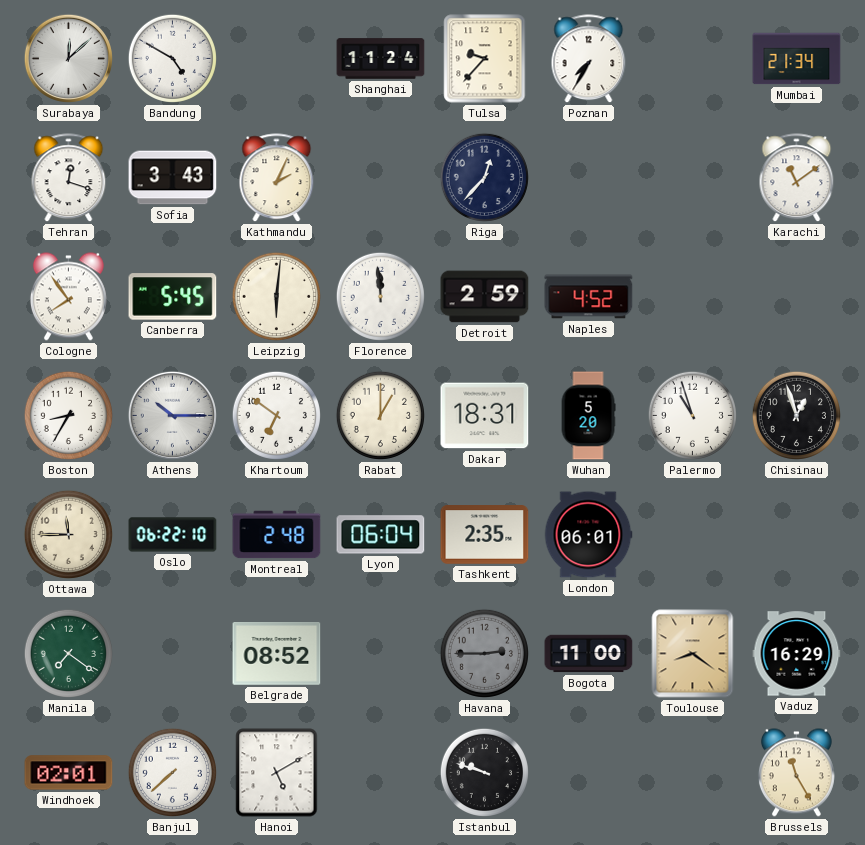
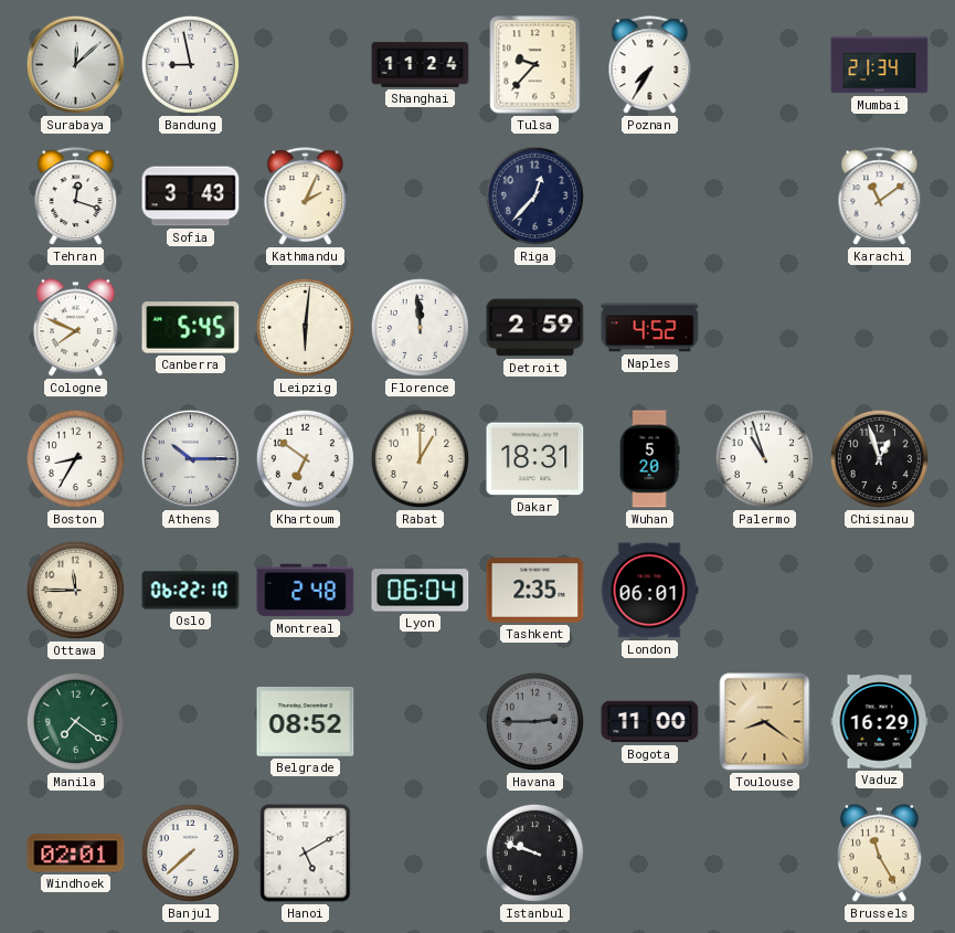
Bandung: 4:50 -> 8:58 (190, 64)
Cologne: 7:54 -> 7:49 (75, 328)
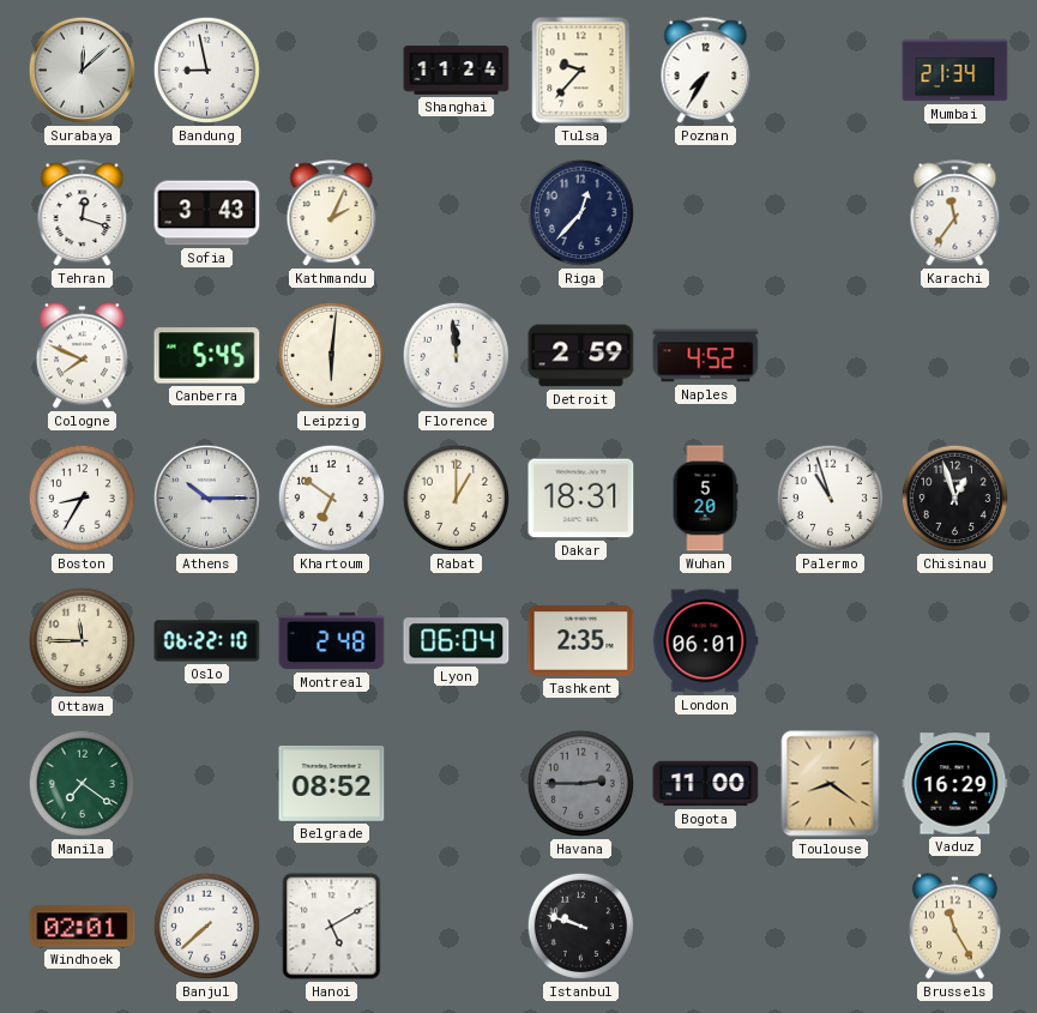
Karachi: 11:09 -> 11:36 (955, 213)
